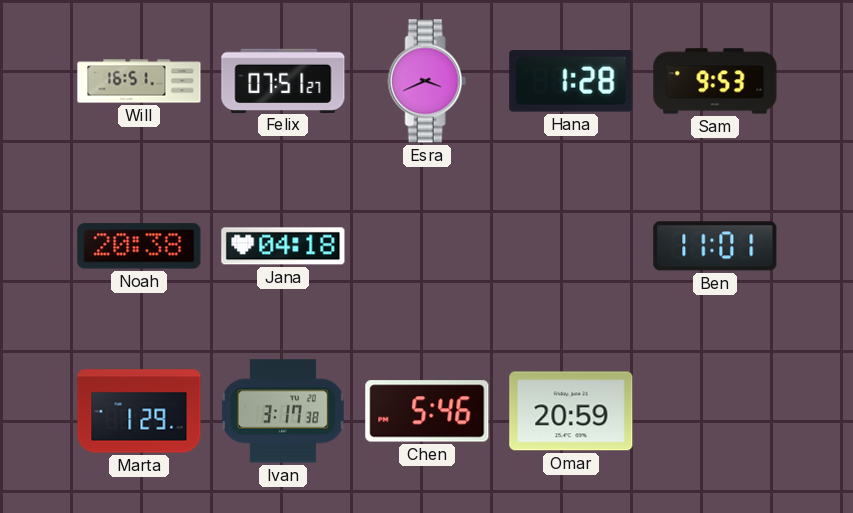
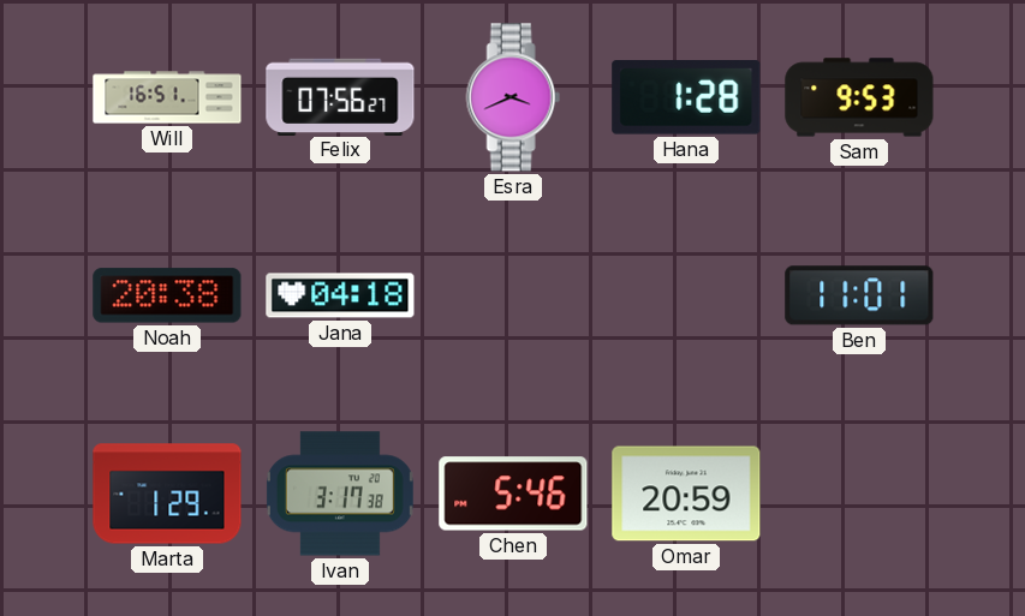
Felix: 07:51 -> 07:56 (340, 96)
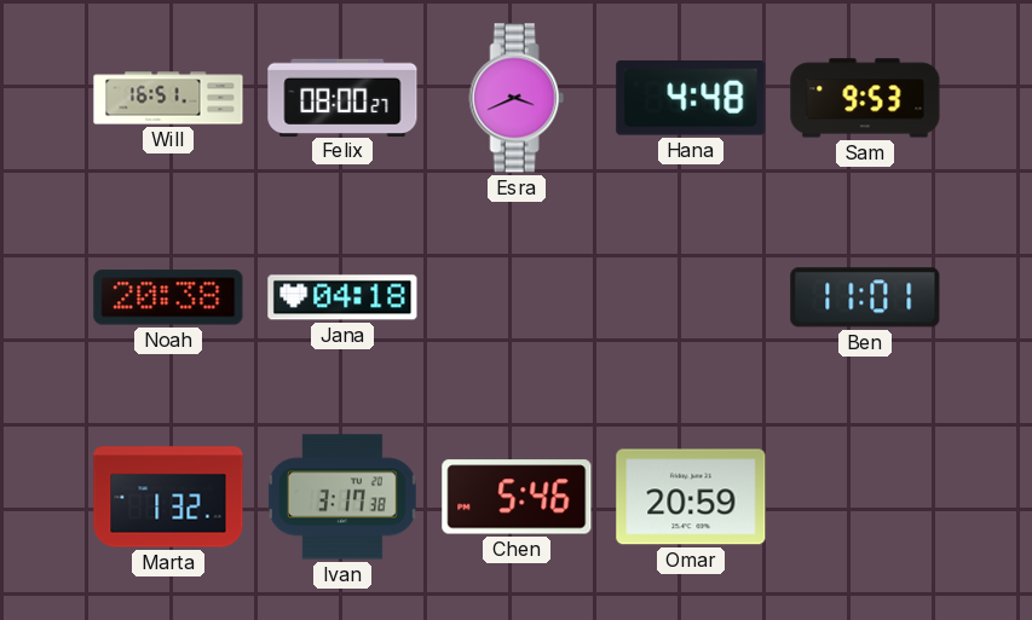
Felix: 07:56 -> 08:00 (342, 97)
Hana: 1:28 -> 4:48 (691, 99)
Marta: 1:29 -> 1:32 (168, 497)
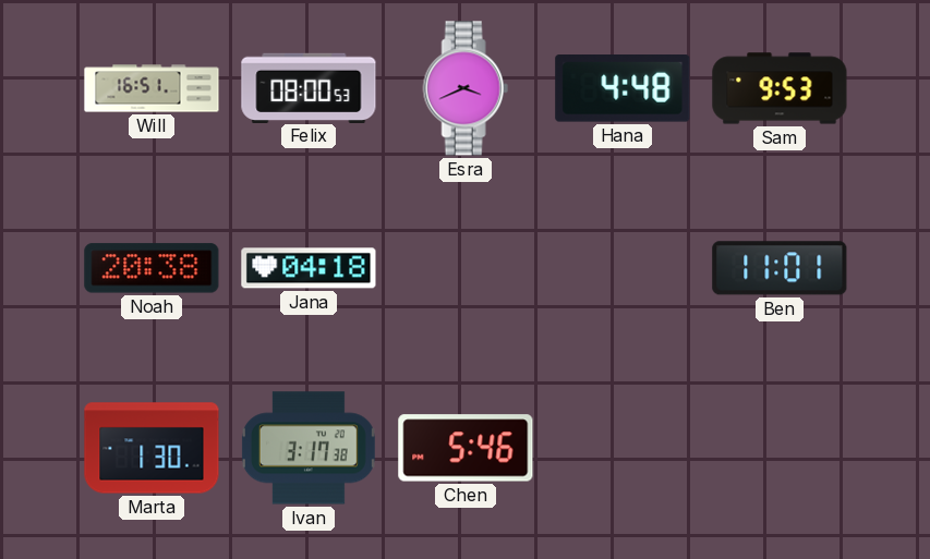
Felix: 08:00:27 -> 08:00:53 (309, 87)
Marta: 1:32 -> 1:30 (152, 448)
Omar: 20:59 -> none (691, 497)
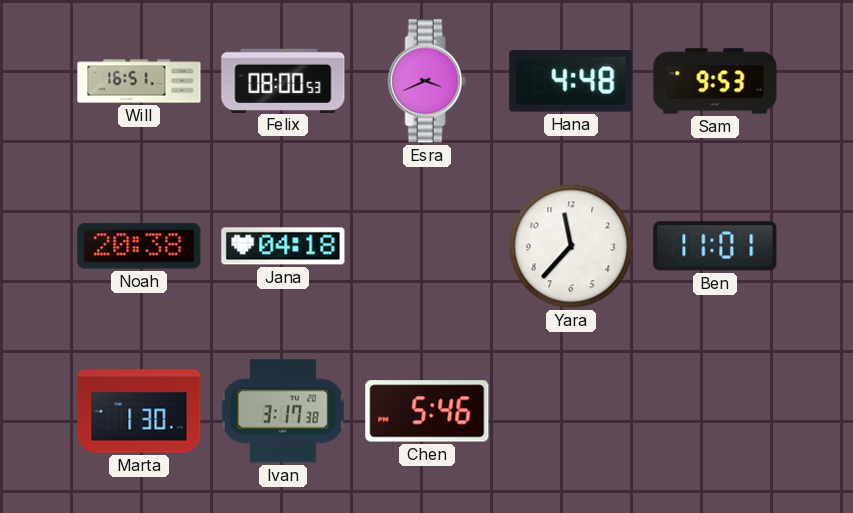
Yara: none -> 11:37 (571, 246)
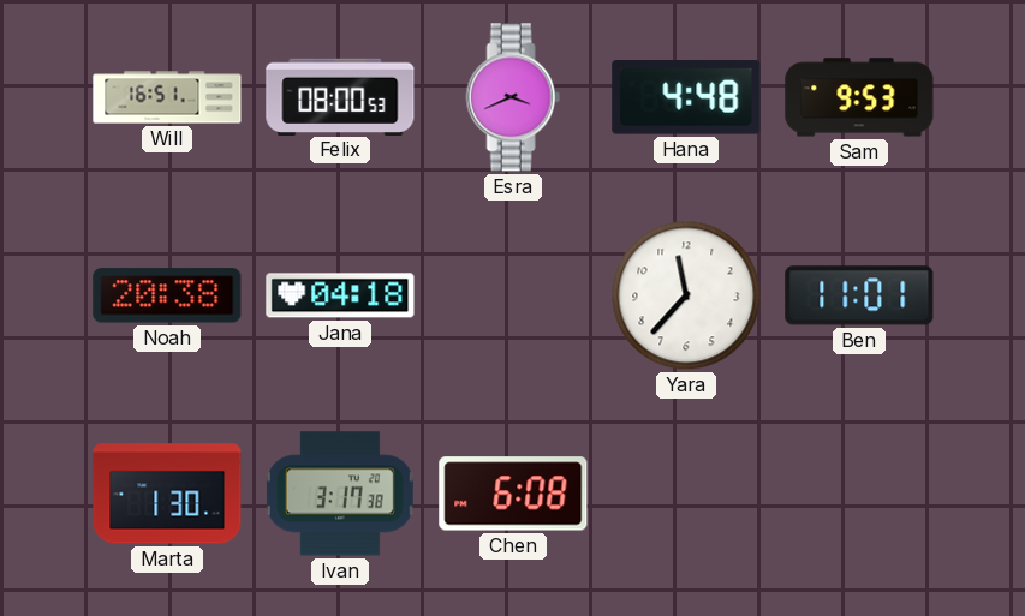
Chen: 5:46 -> 6:08 (513, 494)
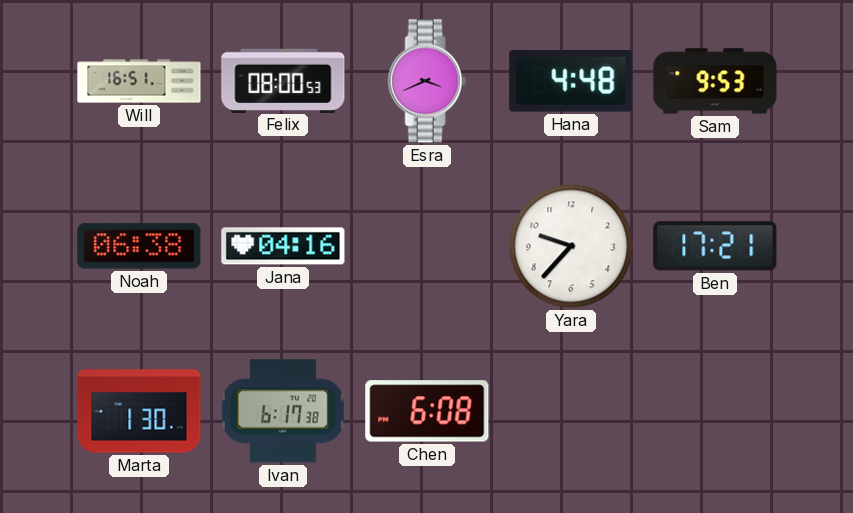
Noah: 20:38 -> 06:38 (139, 246)
Jana: 04:18 -> 04:16 (283, 246)
Yara: 11:37 -> 9:37 (571, 246)
Ben: 11:01 -> 17:21 (715, 246)
Ivan: 3:17 -> 6:17 (283, 411)
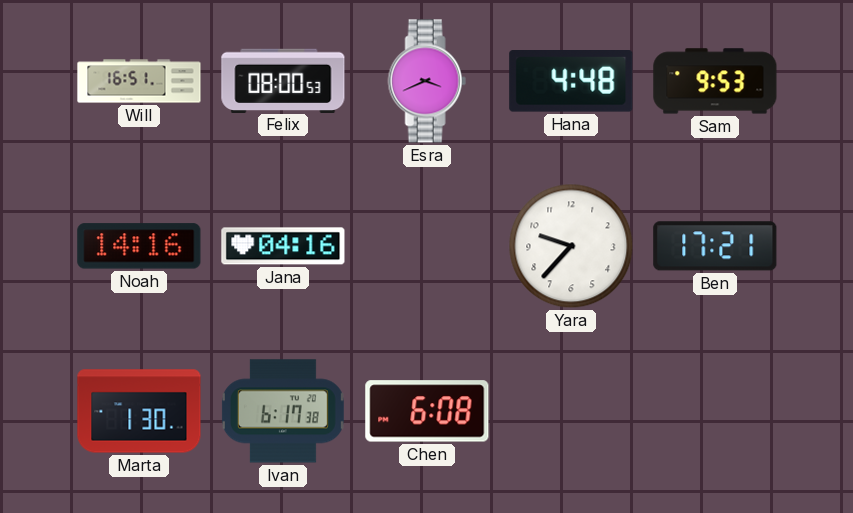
Noah: 06:38 -> 14:16 (139, 246)
